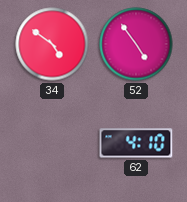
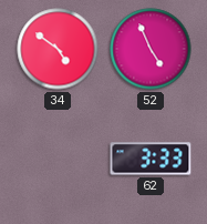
52: 4:54 -> 4:56 (151, 49)
62: 4:10 -> 3:33 (151, 159)
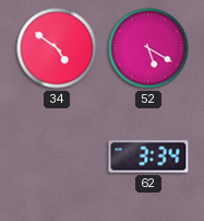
52: 4:56 -> 5:20 (148, 48)
62: 3:33 -> 3:34 (148, 156)
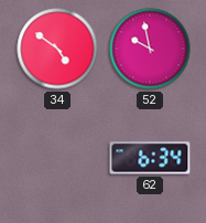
52: 5:20 -> 9:58 (150, 49)
62: 3:34 -> 6:34 (150, 158)
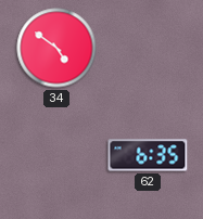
52: 9:58 -> none (150, 49)
62: 6:34 -> 6:35 (148, 155)
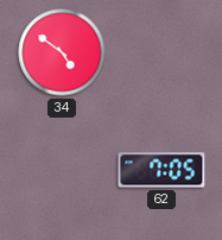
62: 6:35 -> 7:05 (161, 170)
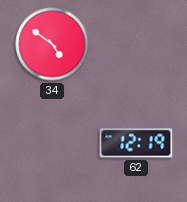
62: 7:05 -> 12:19 (136, 143)
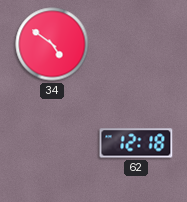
62: 12:19 -> 12:18 (136, 143)
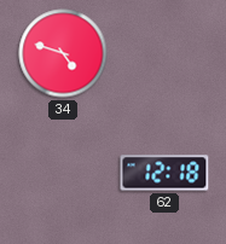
34: 4:51 -> 4:48 (63, 53)
